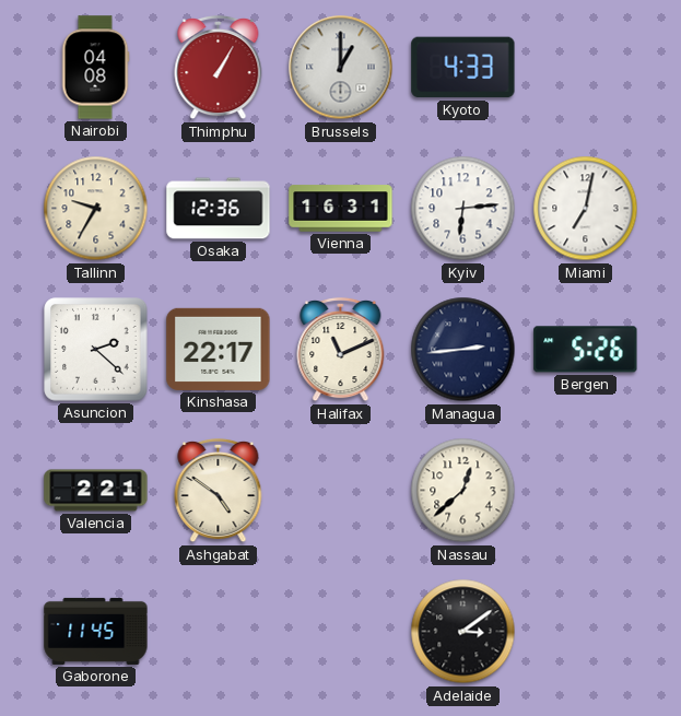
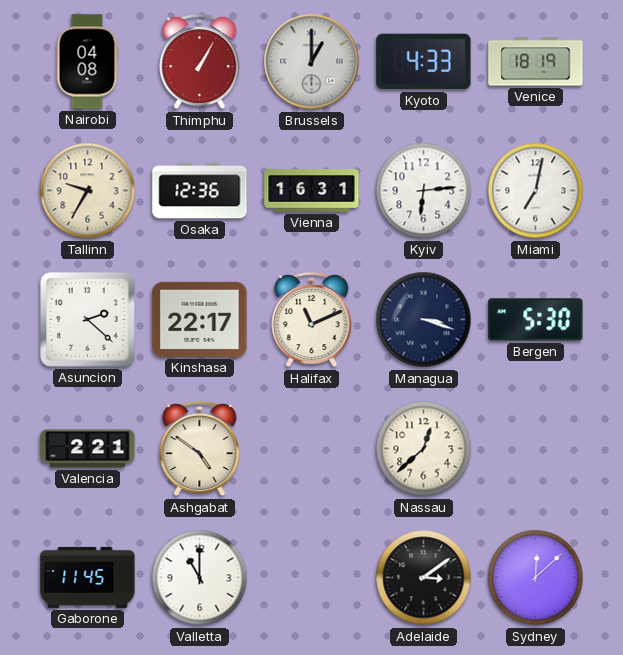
Venice: none -> 18:19 (536, 62)
Managua: 2:44 -> 3:18 (424, 320)
Bergen: 5:26 -> 5:30 (536, 320)
Valletta: none -> 11:00 (200, 578)
Sydney: none -> 12:08 (536, 578)
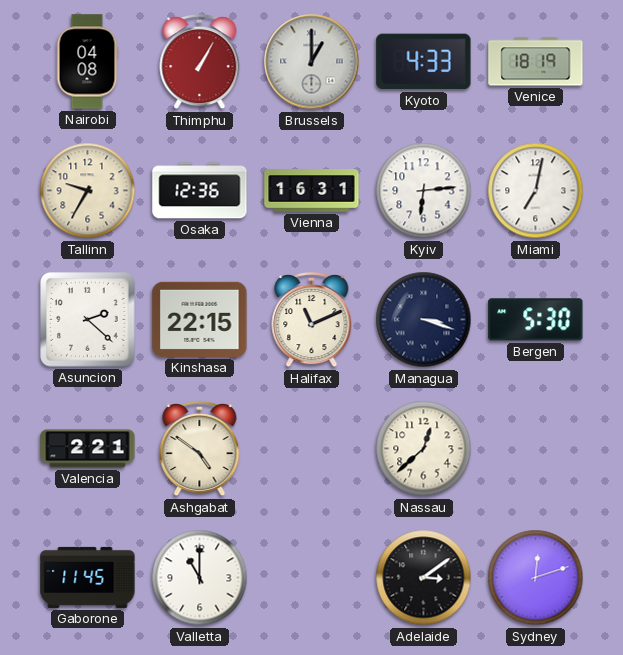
Kinshasa: 22:17 -> 22:15 (200, 319)
Sydney: 12:08 -> 12:12 (536, 578)
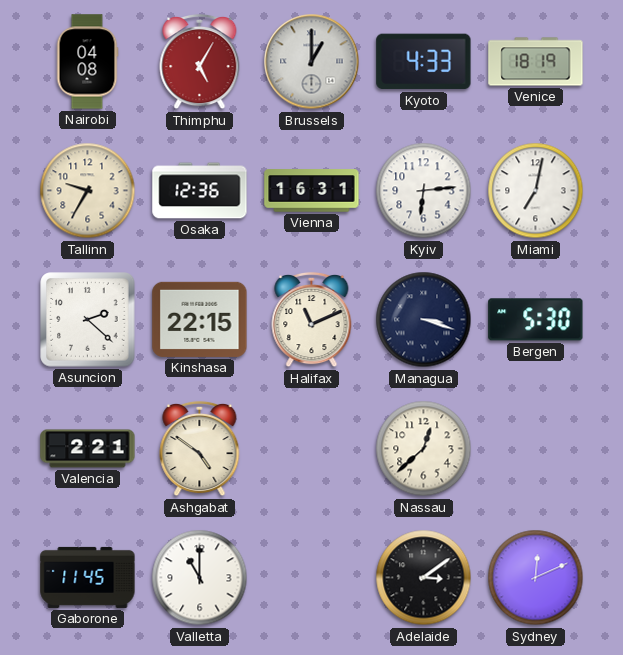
Thimphu: 1:05 -> 5:05 (200, 62)
Sydney: 12:12 -> 12:11 (536, 578)
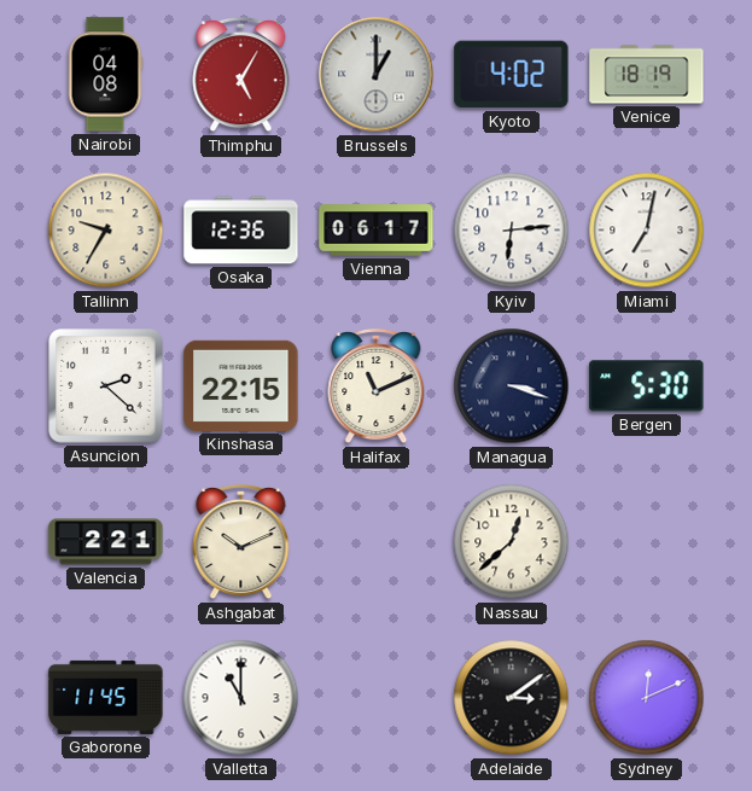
Kyoto: 4:33 -> 4:02 (512, 75)
Vienna: 16:31 -> 06:17 (377, 231)
Ashgabat: 4:51 -> 10:11 (241, 542)
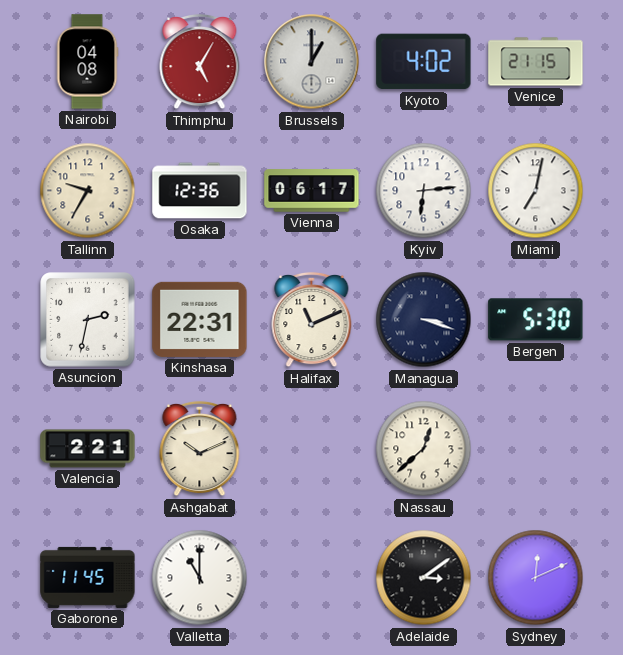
Venice: 18:19 -> 21:15 (536, 62)
Asuncion: 2:22 -> 2:32 (88, 320)
Kinshasa: 22:15 -> 22:31 (200, 319)
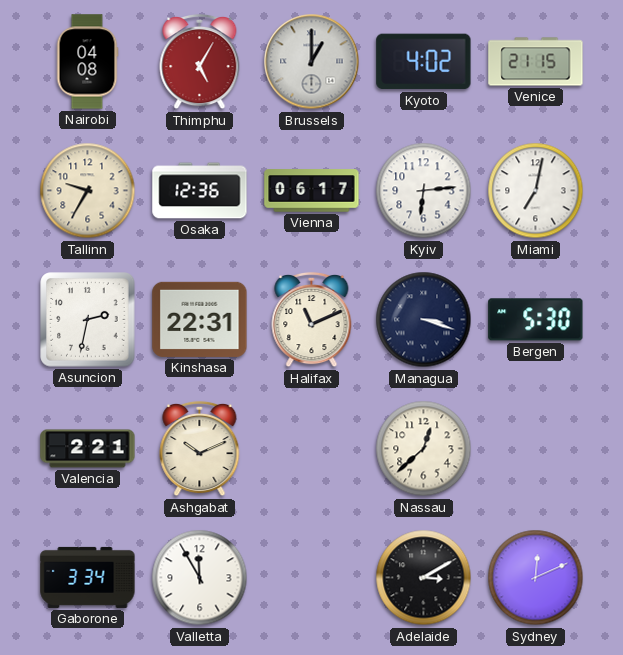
Gaborone: 11:45 -> 3:34 (88, 577)
Valletta: 11:00 -> 11:55 (200, 578)
Adelaide: 3:09 -> 3:10 (424, 578)
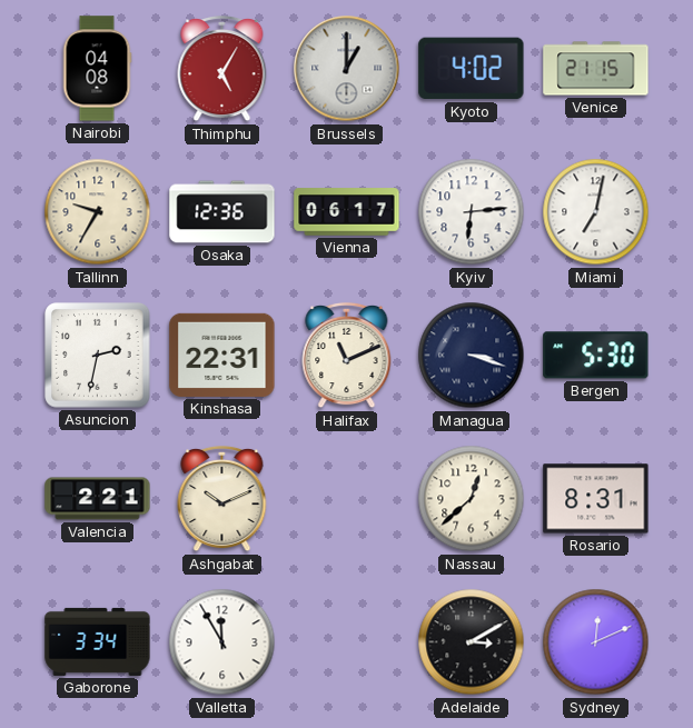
Rosario: none -> 8:31 (596, 499)
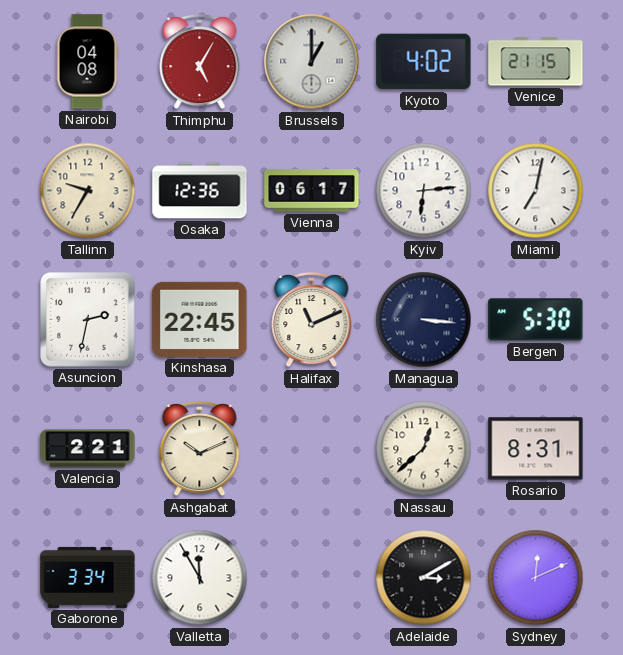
Kinshasa: 22:31 -> 22:45 (200, 319)
Managua: 3:18 -> 3:16 (424, 320)
